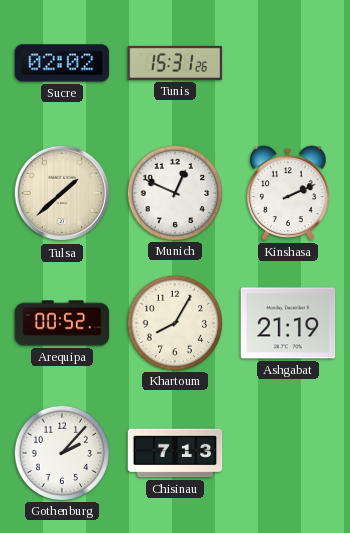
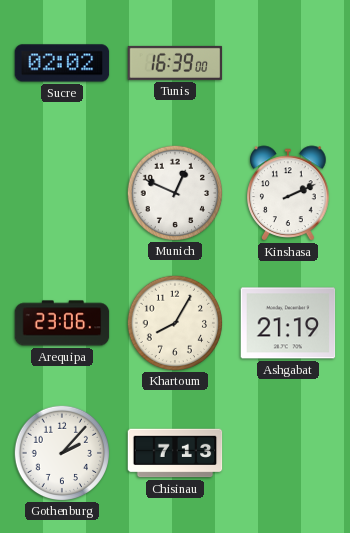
Tunis: 15:31 -> 16:39 (175, 63)
Tulsa: 1:38 -> none (62, 193)
Arequipa: 00:52 -> 23:06 (62, 323)
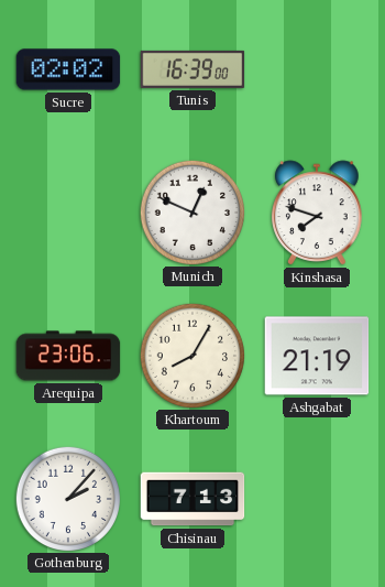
Kinshasa: 2:11 -> 7:48 (317, 213)
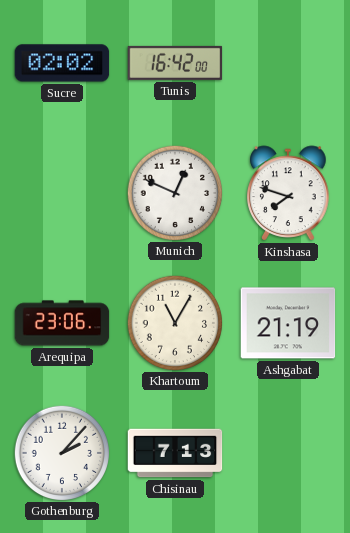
Tunis: 16:39 -> 16:42 (175, 63)
Khartoum: 8:05 -> 11:05 (174, 322)
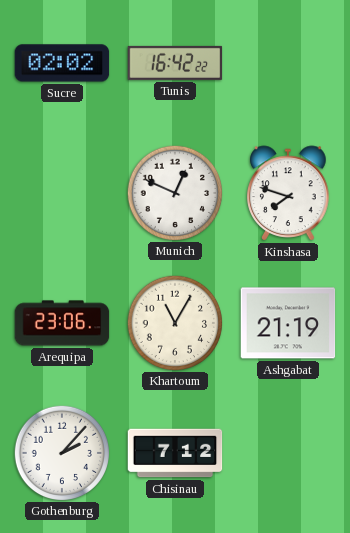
Tunis: 16:42:00 -> 16:42:22 (175, 63)
Chisinau: 7:13 -> 7:12 (175, 453)
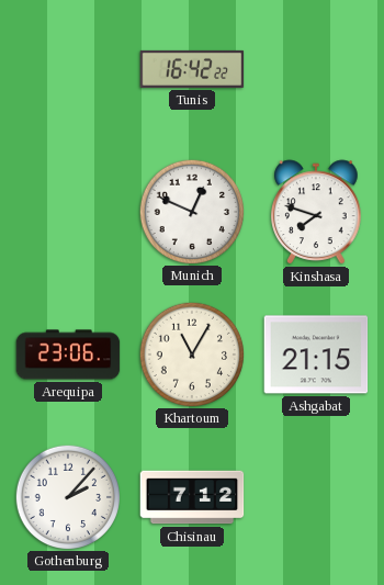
Sucre: 02:02 -> none (62, 63)
Ashgabat: 21:19 -> 21:15 (316, 355)
